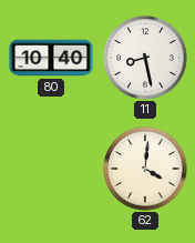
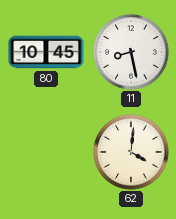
80: 10:40 -> 10:45 (46, 52)
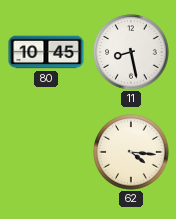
62: 4:01 -> 4:16 (131, 152)
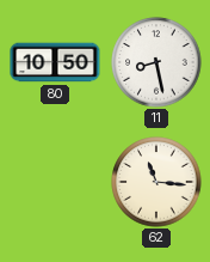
80: 10:45 -> 10:50 (55, 62)
62: 4:16 -> 11:16 (156, 182)
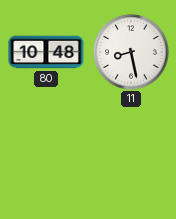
80: 10:50 -> 10:48 (46, 52)
62: 11:16 -> none (156, 182)
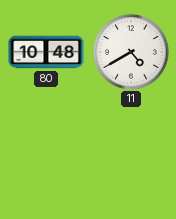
11: 8:28 -> 4:40 (131, 52)
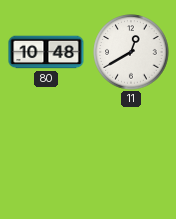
11: 4:40 -> 12:40 (131, 52)
